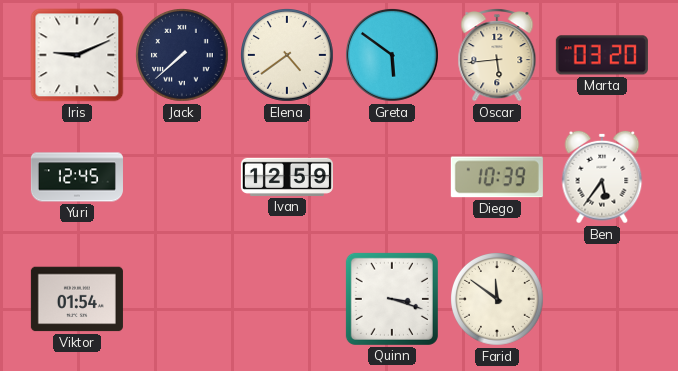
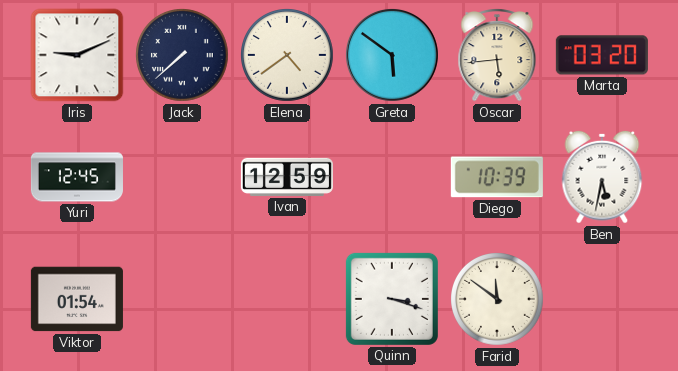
Ben: 5:36 -> 5:32 (602, 177)
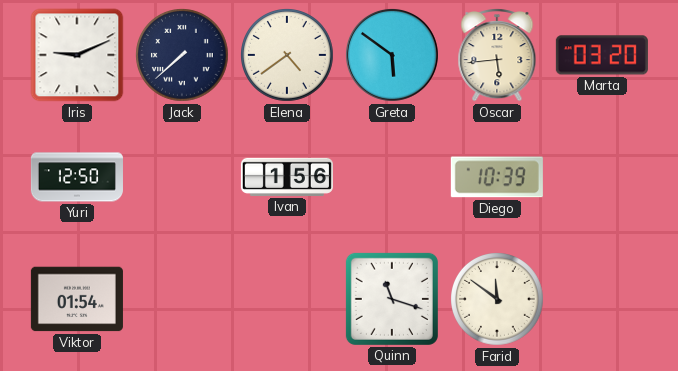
Yuri: 12:45 -> 12:50 (77, 177)
Ivan: 12:59 -> 1:56 (287, 177)
Ben: 5:32 -> none (602, 177)
Quinn: 3:18 -> 11:18 (392, 299)
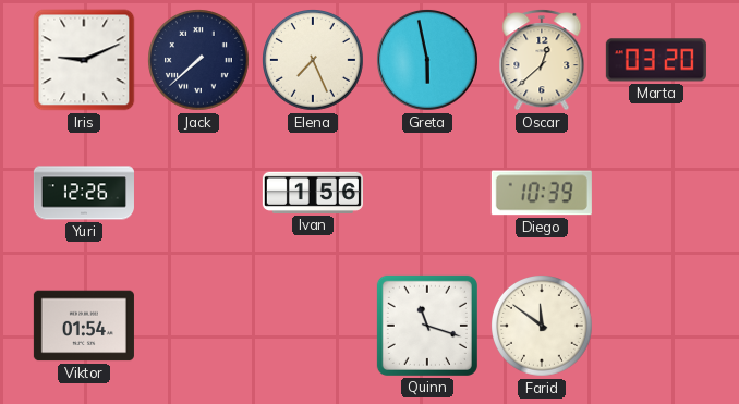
Elena: 4:39 -> 7:26 (314, 61)
Greta: 5:51 -> 5:58 (427, 60)
Oscar: 5:44 -> 12:38 (542, 61)
Yuri: 12:50 -> 12:26 (84, 193)
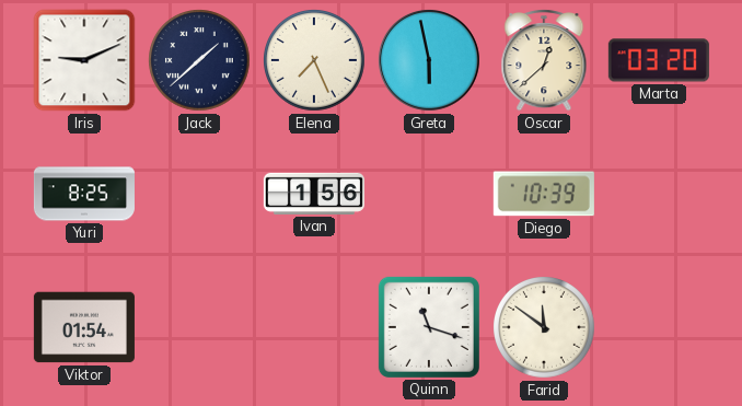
Jack: 7:38 -> 1:38 (200, 61)
Yuri: 12:26 -> 8:25 (84, 194)
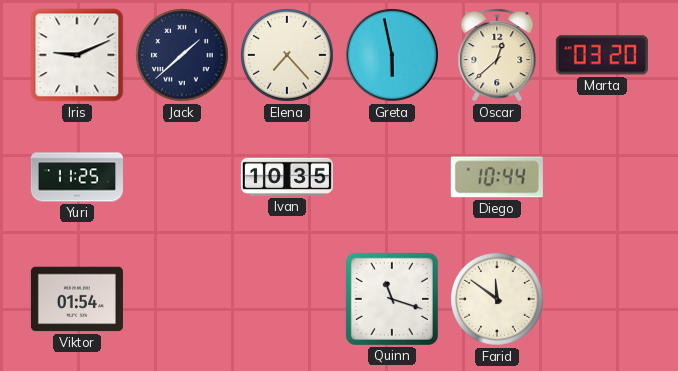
Elena: 7:26 -> 7:23 (288, 56)
Yuri: 8:25 -> 11:25 (77, 177)
Ivan: 1:56 -> 10:35 (287, 177)
Diego: 10:39 -> 10:44 (497, 177)
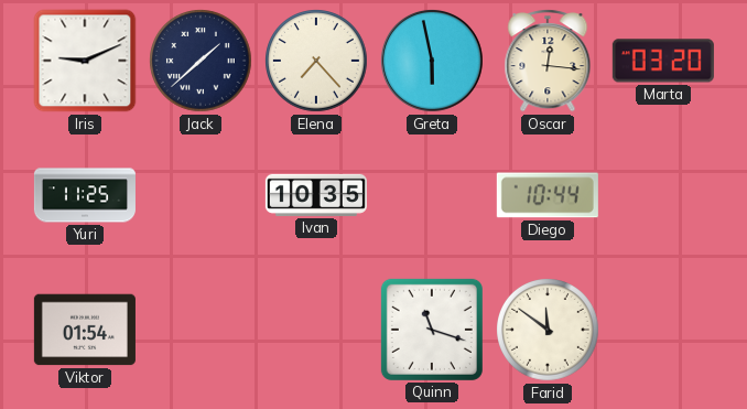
Oscar: 12:38 -> 12:16 (548, 62)
